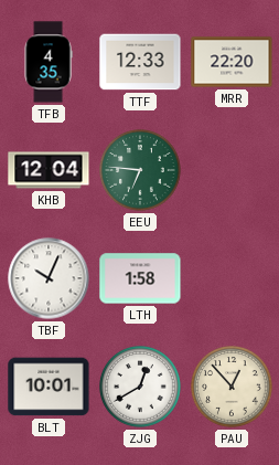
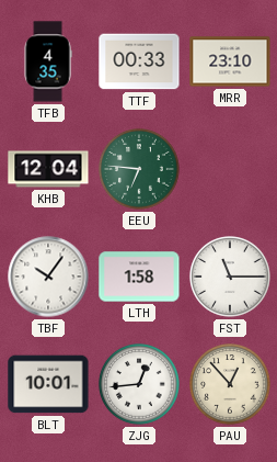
TTF: 12:33 -> 00:33 (139, 61)
MRR: 22:20 -> 23:10 (230, 61)
TBF: 10:04 -> 10:06 (48, 277)
FST: none -> 11:15 (230, 277)
ZJG: 12:40 -> 12:44 (139, 384)
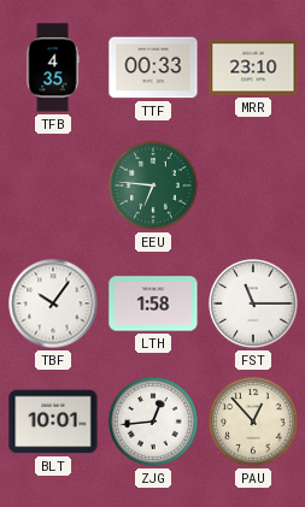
KHB: 12:04 -> none (48, 169)
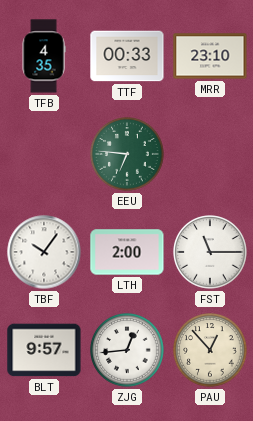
LTH: 1:58 -> 2:00 (127, 252)
BLT: 10:01 -> 9:57 (44, 350)
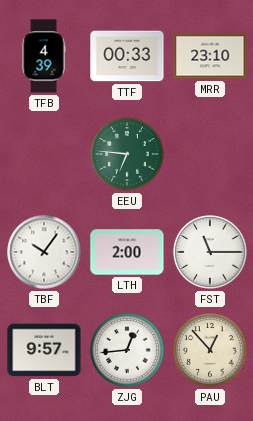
TFB: 4:35 -> 4:39 (44, 56)
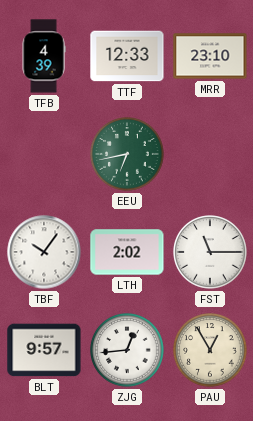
TTF: 00:33 -> 12:33 (127, 56)
EEU: 6:46 -> 6:43 (127, 154)
LTH: 2:00 -> 2:02 (127, 252)
PAU: 12:53 -> 12:55 (210, 350)
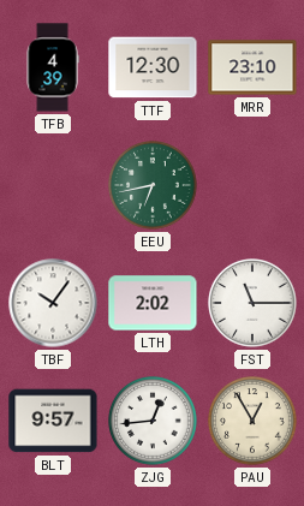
TTF: 12:33 -> 12:30 (153, 67)
